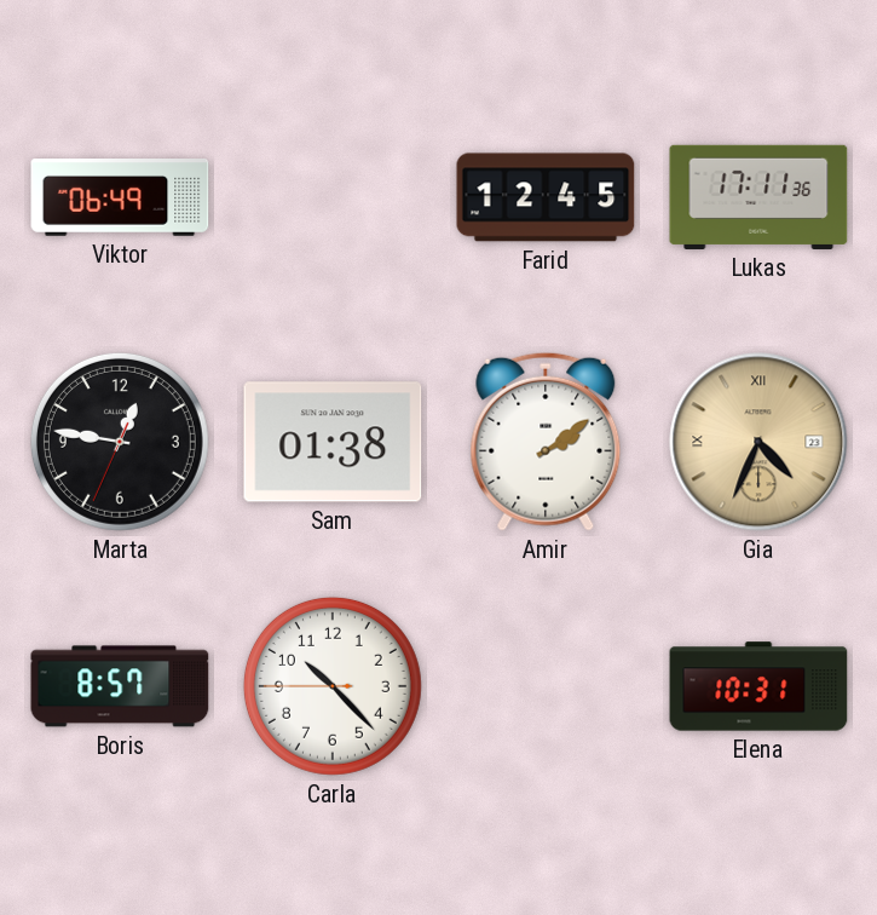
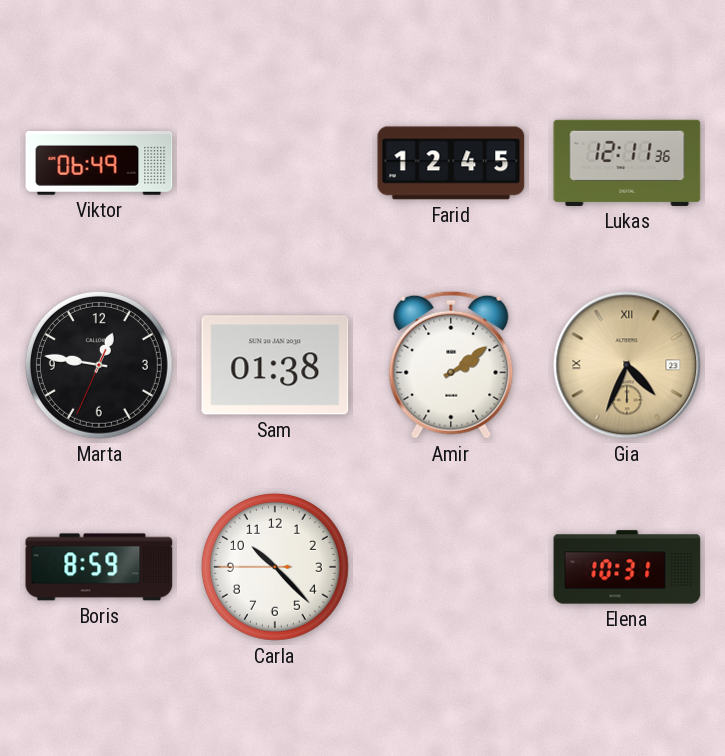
Lukas: 17:11 -> 12:11 (627, 163)
Boris: 8:57 -> 8:59 (99, 567)
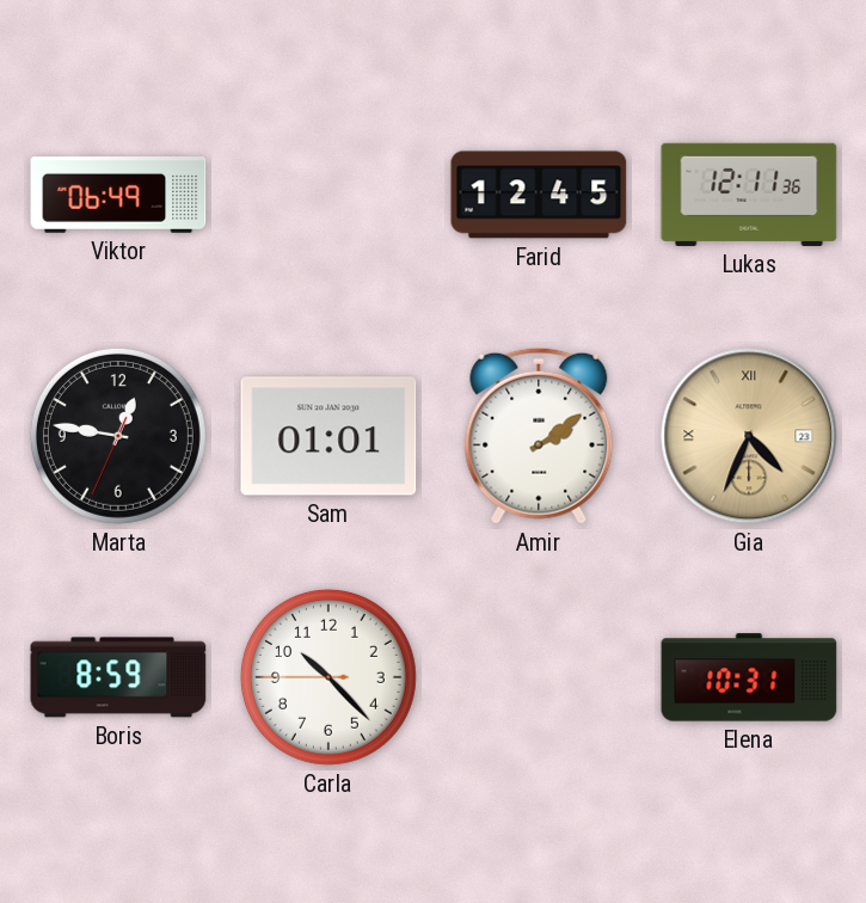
Sam: 01:38 -> 01:01 (328, 436)
